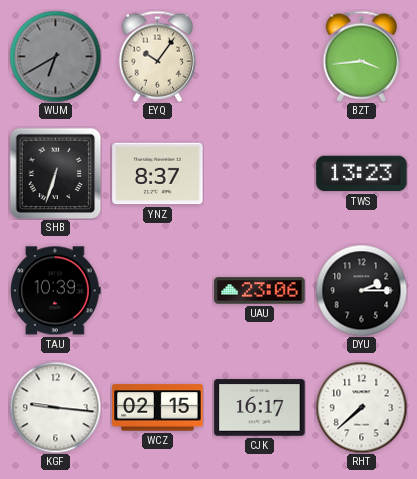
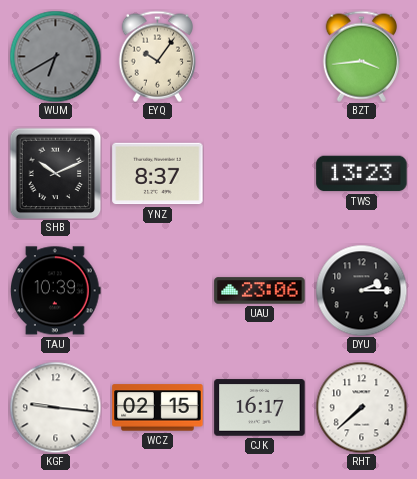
SHB: 6:33 -> 10:11 (55, 173)
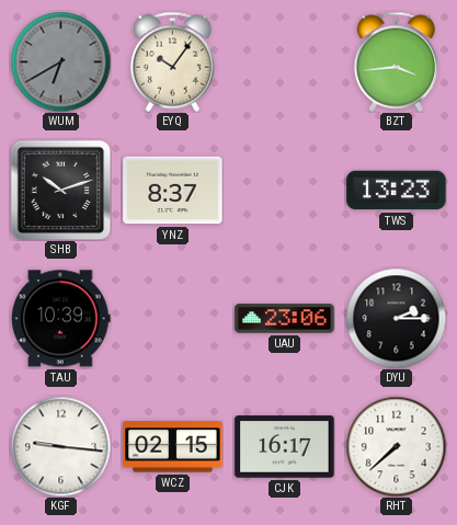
SHB: 10:11 -> 10:12 (60, 190)
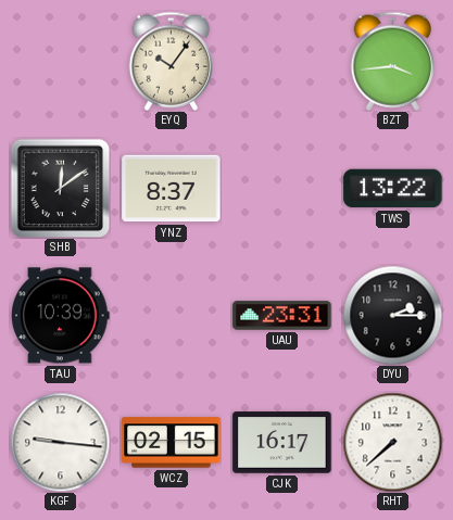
WUM: 6:40 -> none (60, 61)
SHB: 10:12 -> 12:09 (60, 188)
TWS: 13:23 -> 13:22 (393, 189)
UAU: 23:06 -> 23:31 (282, 316)
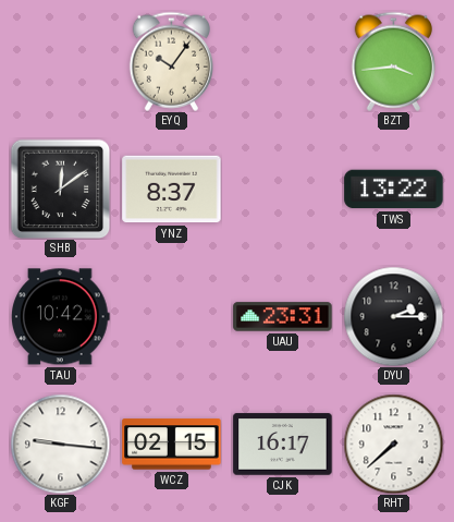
TAU: 10:39 -> 10:42 (61, 317)
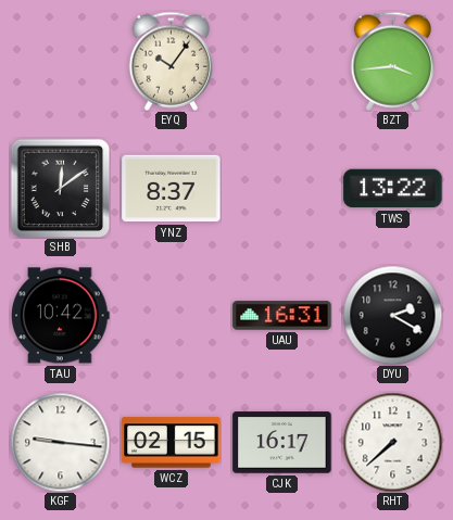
UAU: 23:31 -> 16:31 (282, 316)
DYU: 2:15 -> 2:20 (392, 315)
